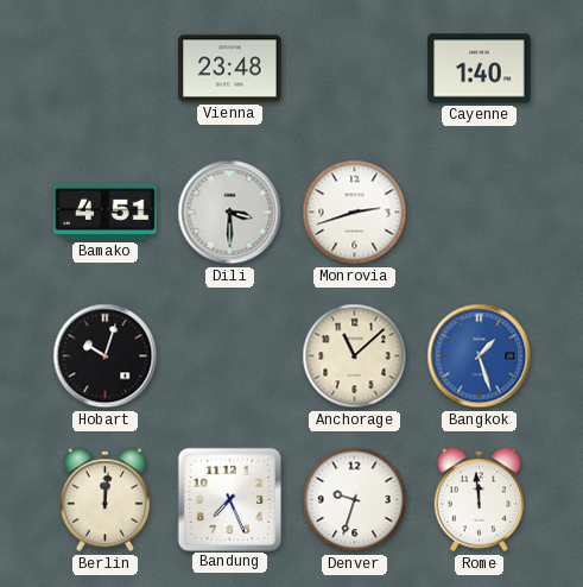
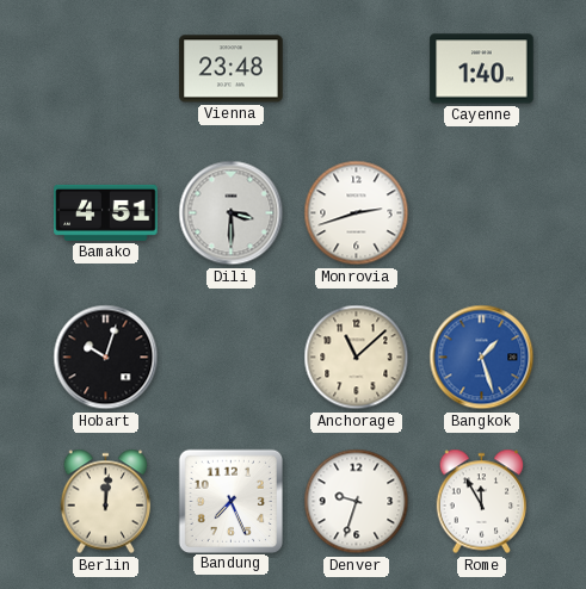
Rome: 11:59 -> 11:55 (482, 502)
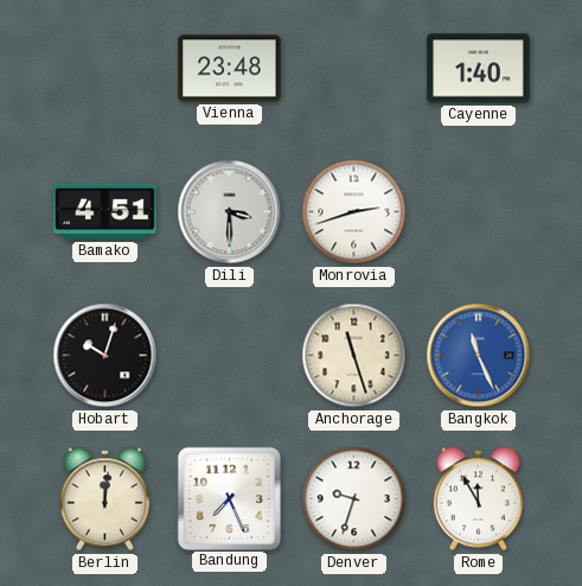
Anchorage: 11:08 -> 11:27 (354, 356)
Bangkok: 1:27 -> 11:26 (479, 356)
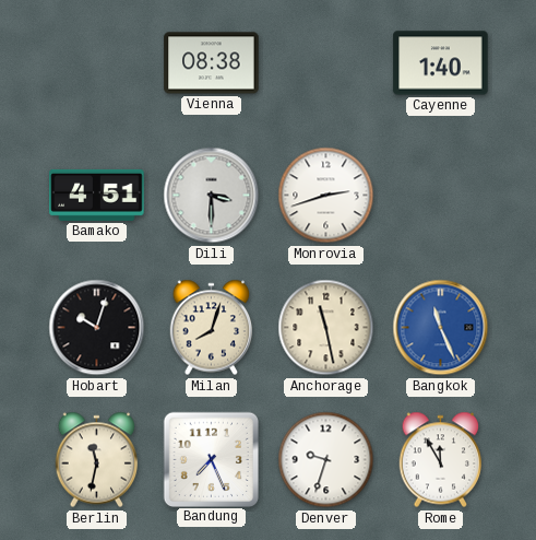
Vienna: 23:48 -> 08:38 (212, 63)
Milan: none -> 8:03 (212, 328)
Anchorage: 11:27 -> 11:28 (326, 328)
Berlin: 12:01 -> 11:32 (97, 460)
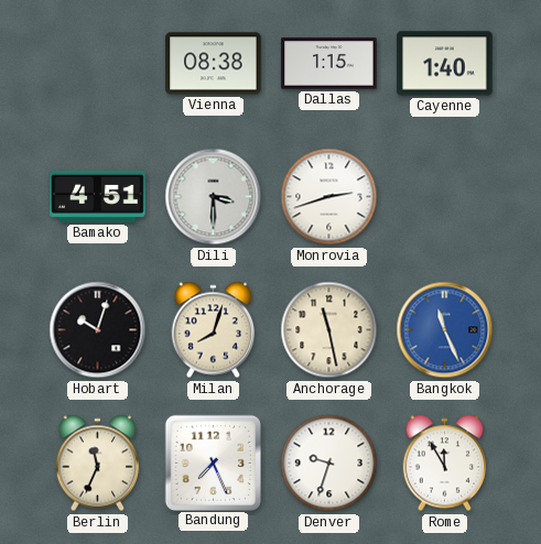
Dallas: none -> 1:15 (329, 64)
Berlin: 11:32 -> 11:34 (98, 464)
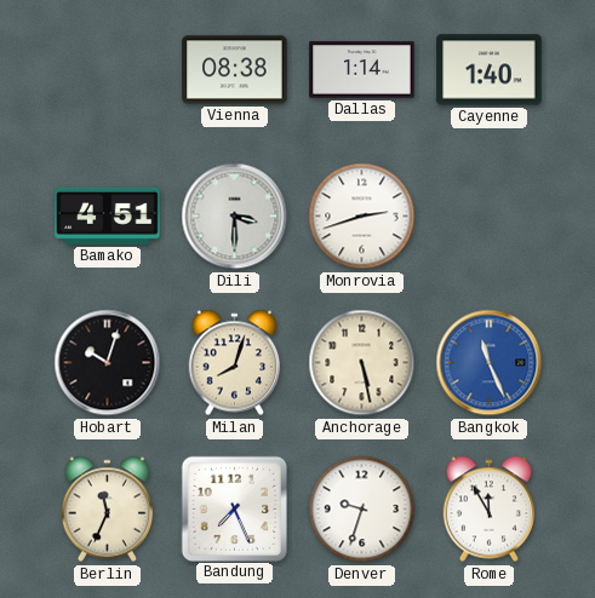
Dallas: 1:15 -> 1:14 (362, 70)
Anchorage: 11:28 -> 5:28 (362, 363)
